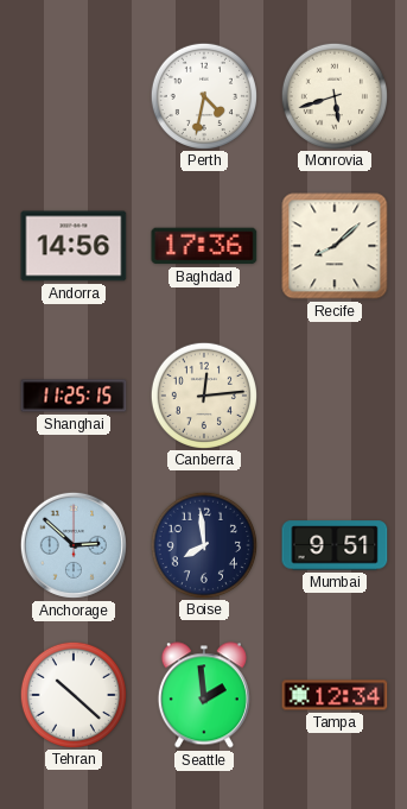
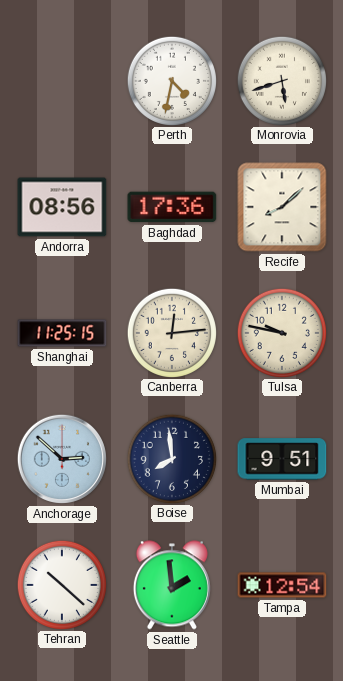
Andorra: 14:56 -> 08:56 (62, 207)
Tulsa: none -> 9:47 (281, 332)
Tampa: 12:34 -> 12:54 (282, 585)
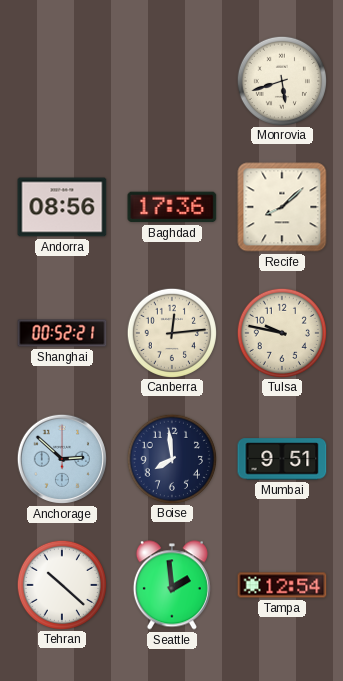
Perth: 4:32 -> none (171, 80)
Shanghai: 11:25 -> 00:52 (62, 333)
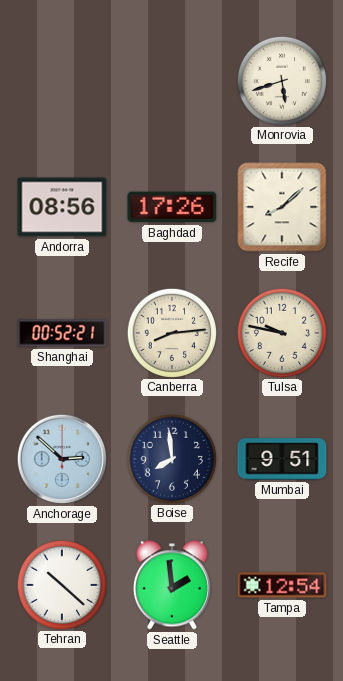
Baghdad: 17:36 -> 17:26 (172, 207)
Canberra: 12:14 -> 8:14 (171, 332)
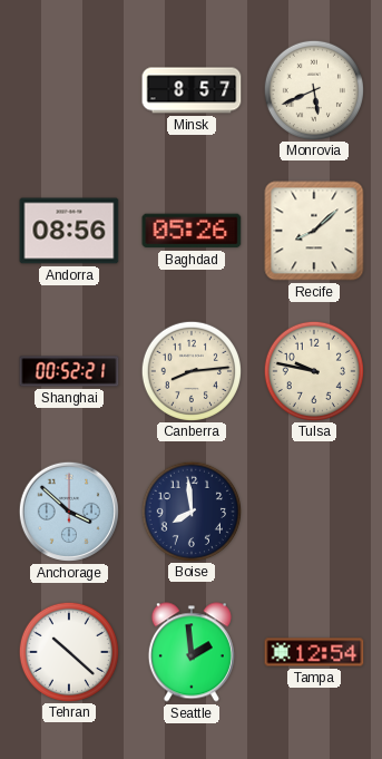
Minsk: none -> 8:57 (192, 90)
Monrovia: 5:42 -> 5:41 (313, 89)
Baghdad: 17:26 -> 05:26 (192, 231)
Anchorage: 2:52 -> 3:52 (69, 512)
Mumbai: 9:51 -> none (282, 459)
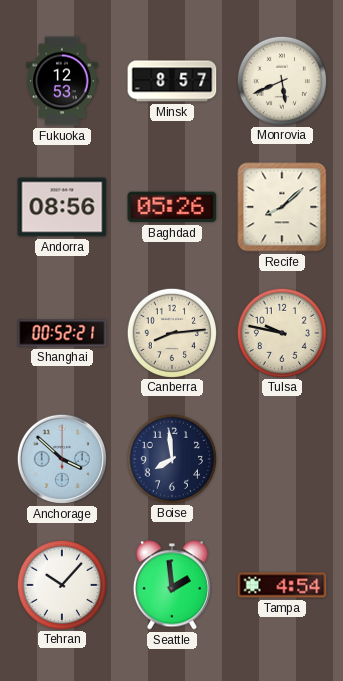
Fukuoka: none -> 12:53 (62, 81)
Tehran: 10:22 -> 10:07 (61, 584)
Tampa: 12:54 -> 4:54 (282, 585)
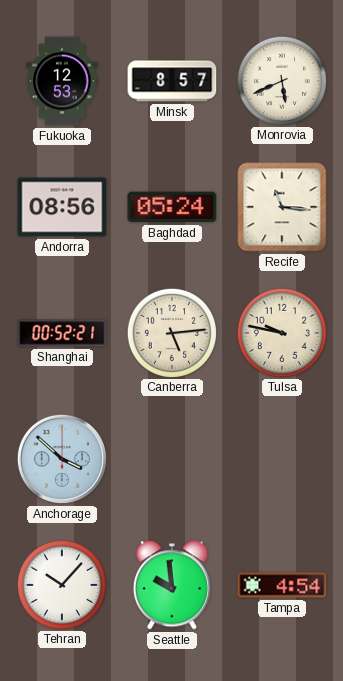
Baghdad: 05:26 -> 05:24 (172, 207)
Recife: 8:08 -> 11:16 (282, 207)
Canberra: 8:14 -> 5:14 (171, 332)
Boise: 7:59 -> none (171, 458)
Seattle: 1:59 -> 9:59 (172, 585)
